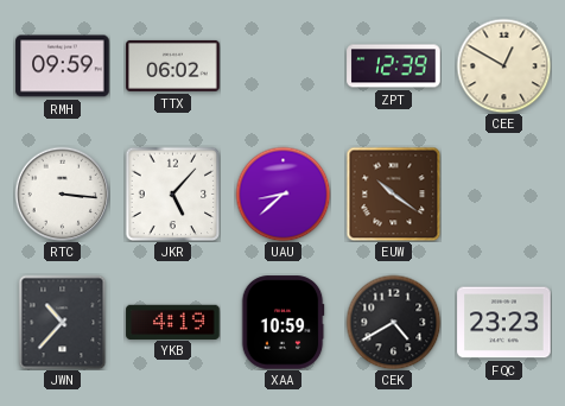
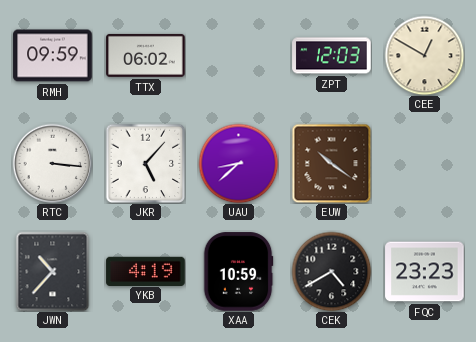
ZPT: 12:39 -> 12:03 (332, 56)
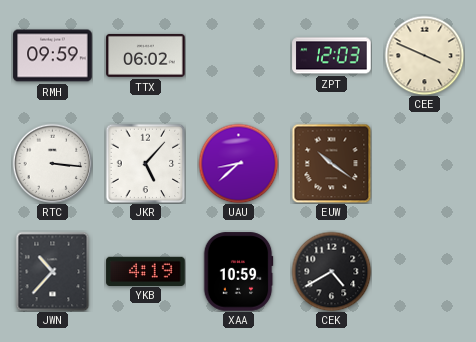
CEE: 12:50 -> 3:49 (424, 55)
FQC: 23:23 -> none (425, 272)
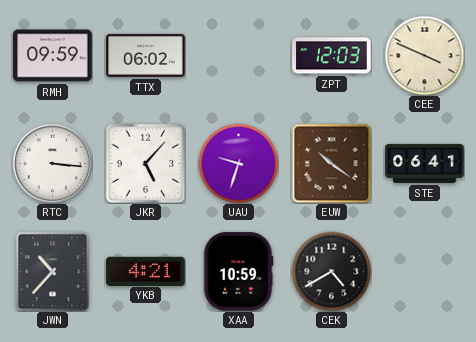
UAU: 8:38 -> 9:33 (238, 163)
STE: none -> 06:41 (425, 163)
YKB: 4:19 -> 4:21 (146, 271)
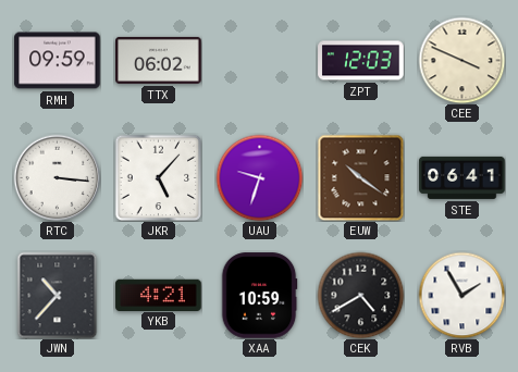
RVB: none -> 1:55 (461, 295)
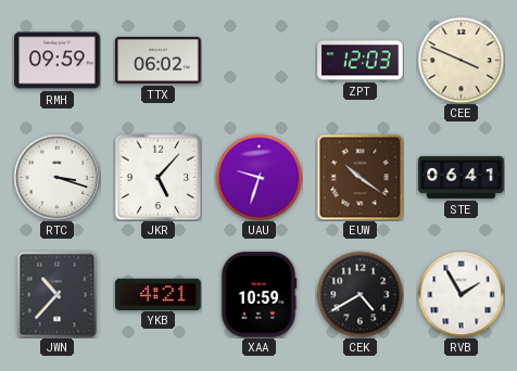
RTC: 3:16 -> 3:18 (56, 177)
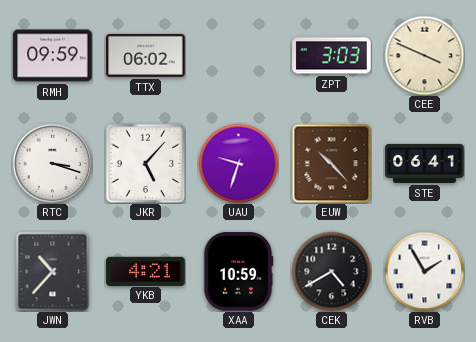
ZPT: 12:03 -> 3:03 (332, 56)
EUW: 10:21 -> 10:23 (331, 163)
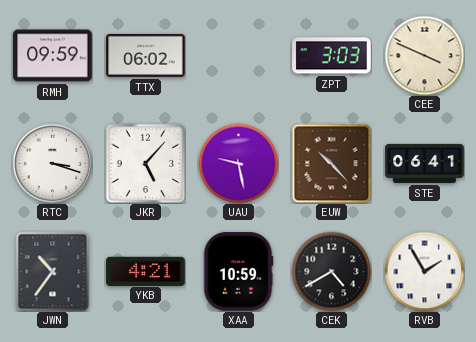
UAU: 9:33 -> 9:28 (238, 163)
JWN: 10:37 -> 10:36 (53, 271)
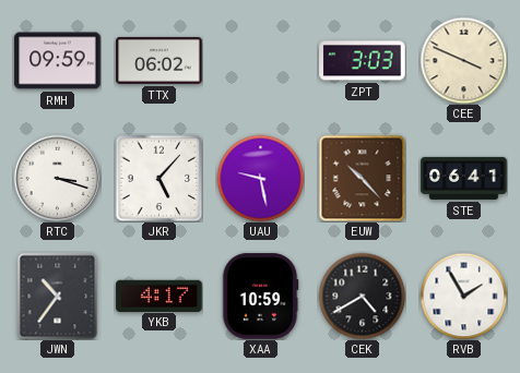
YKB: 4:21 -> 4:17 (159, 296)
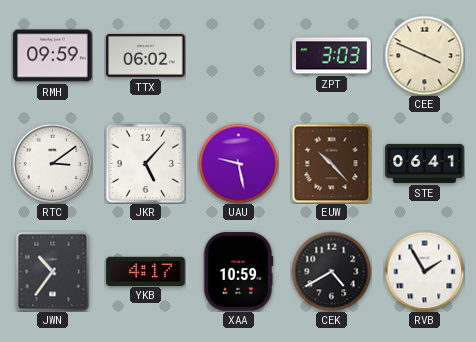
RTC: 3:18 -> 3:09 (52, 163)
